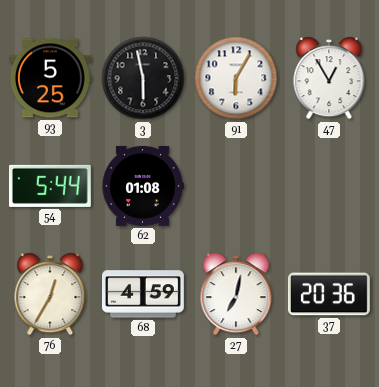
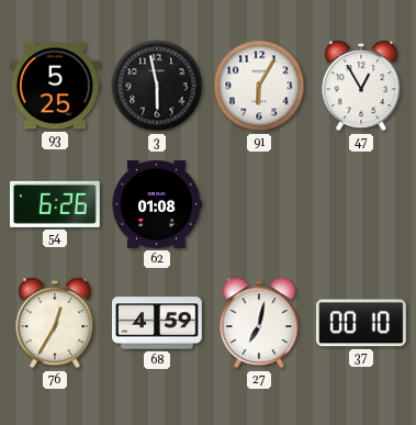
54: 5:44 -> 6:26 (55, 204)
37: 20:36 -> 00:10 (361, 323)
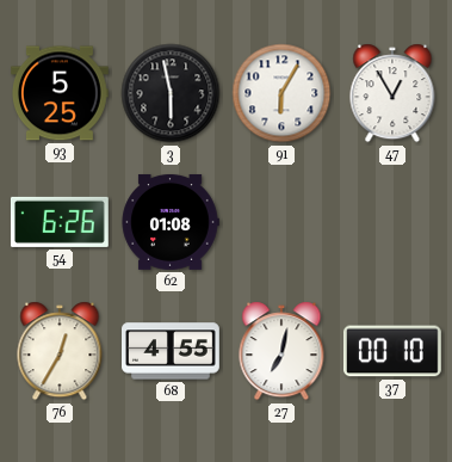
68: 4:59 -> 4:55 (172, 351)
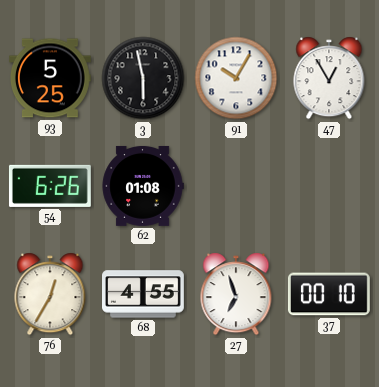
91: 6:05 -> 10:05 (236, 78)
27: 7:02 -> 6:57 (236, 294)
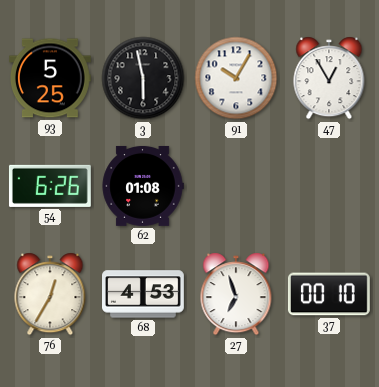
68: 4:55 -> 4:53 (144, 294)
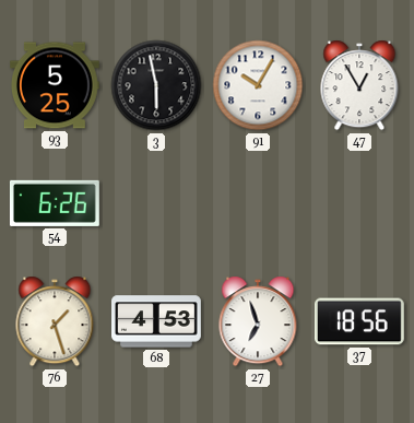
62: 01:08 -> none (143, 186)
76: 12:35 -> 1:27 (55, 321)
37: 00:10 -> 18:56 (359, 321)
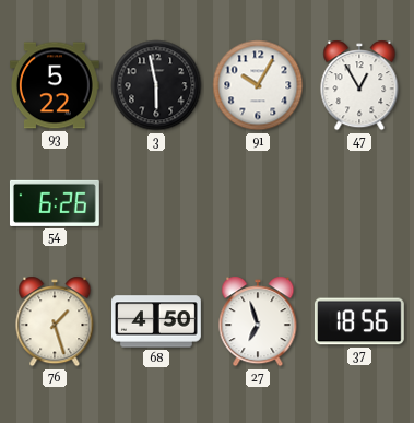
93: 5:25 -> 5:22 (56, 85)
68: 4:53 -> 4:50 (157, 321)
